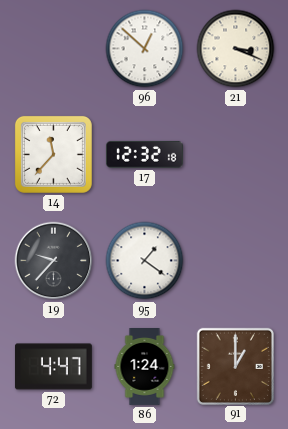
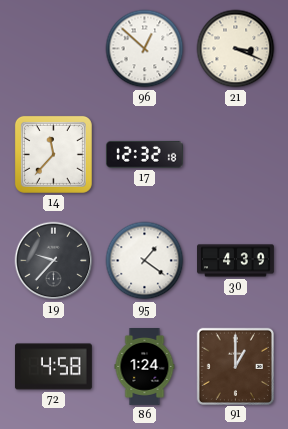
30: none -> 4:39 (236, 261)
72: 4:47 -> 4:58 (53, 367)
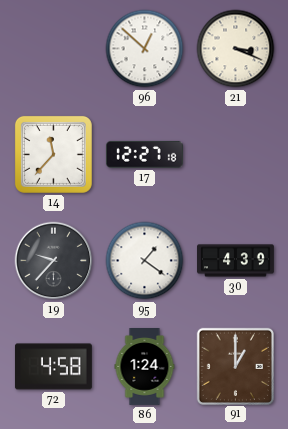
17: 12:32 -> 12:27 (144, 154)
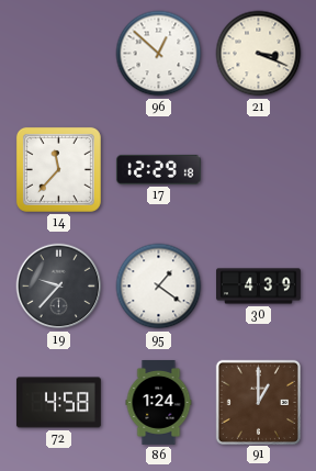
17: 12:27 -> 12:29 (158, 169)
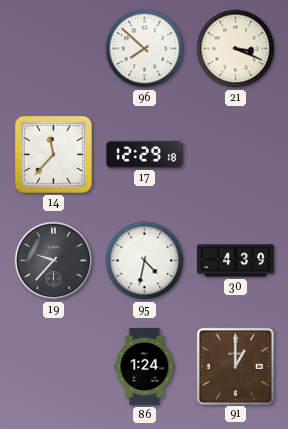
96: 12:52 -> 7:52 (145, 49)
95: 1:21 -> 4:32 (145, 261)
72: 4:58 -> none (58, 403)
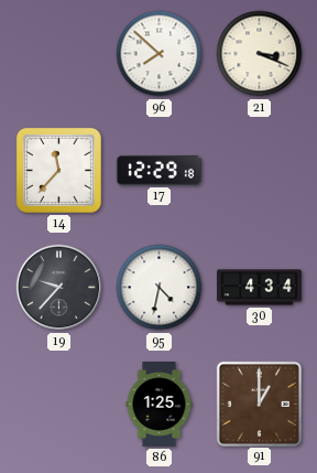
30: 4:39 -> 4:34 (260, 288)
86: 1:24 -> 1:25 (160, 405)
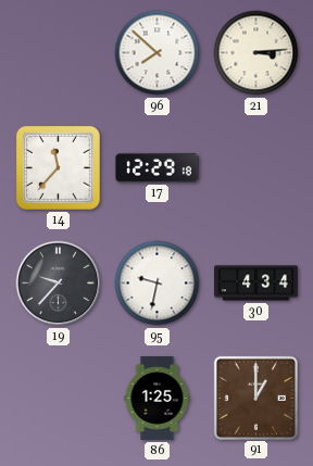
21: 3:19 -> 3:14 (256, 53)
95: 4:32 -> 9:32 (158, 284)
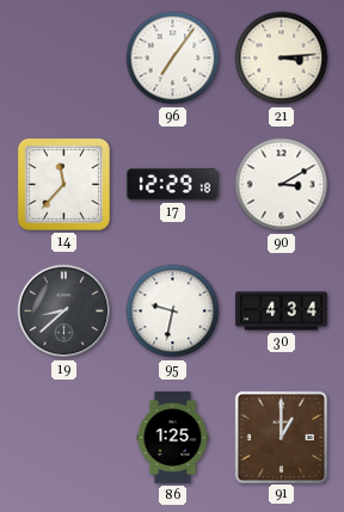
96: 7:52 -> 7:06 (173, 58)
90: none -> 3:10 (282, 185)
19: 9:37 -> 8:38 (64, 311)
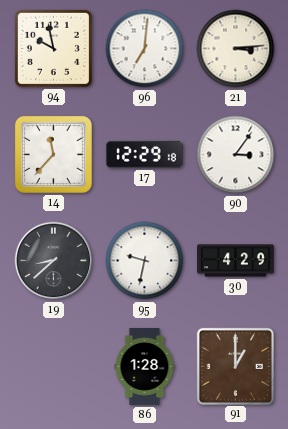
94: none -> 9:58 (53, 48)
96: 7:06 -> 7:01 (145, 49)
90: 3:10 -> 3:06 (236, 155)
30: 4:34 -> 4:29 (236, 261)
86: 1:25 -> 1:28 (145, 367)
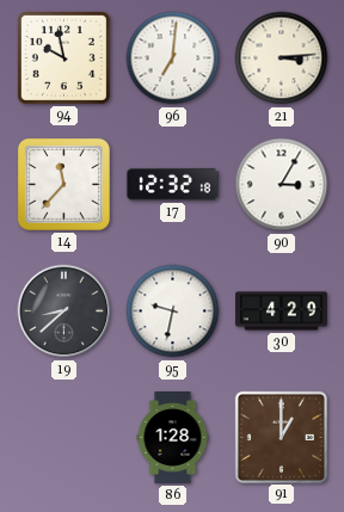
17: 12:29 -> 12:32 (172, 184)
90: 3:06 -> 3:05 (282, 185)
